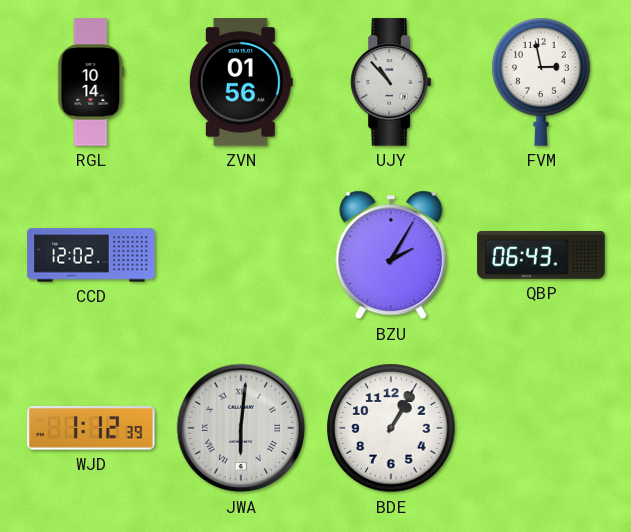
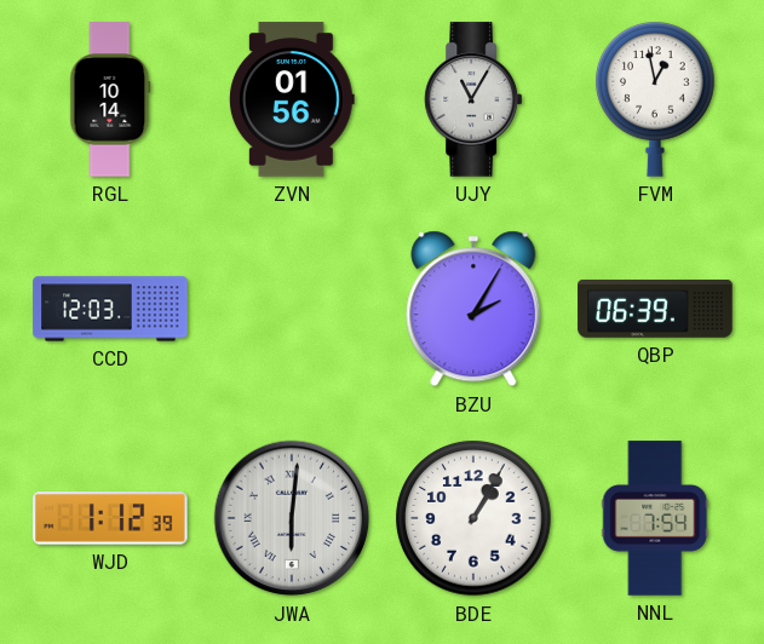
UJY: 10:53 -> 11:05 (472, 99)
FVM: 2:58 -> 12:58 (655, 99)
CCD: 12:02 -> 12:03 (110, 309)
QBP: 06:43 -> 06:39 (655, 310)
NNL: none -> 7:54 (655, 518)
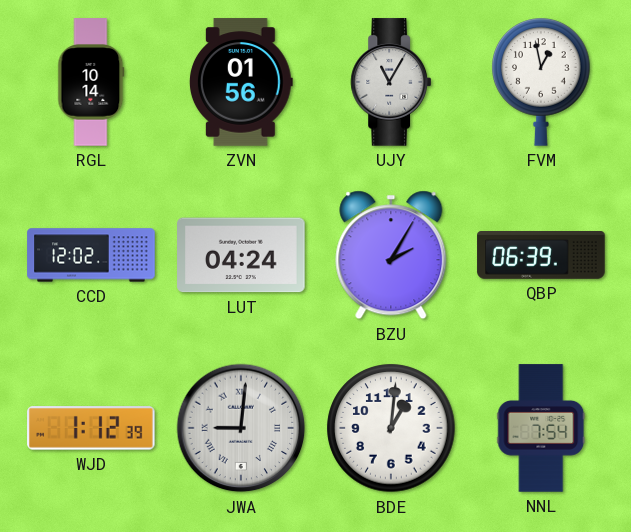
CCD: 12:03 -> 12:02 (91, 255)
LUT: none -> 04:24 (241, 255)
JWA: 6:01 -> 9:01 (241, 428)
BDE: 1:05 -> 1:01 (391, 428)
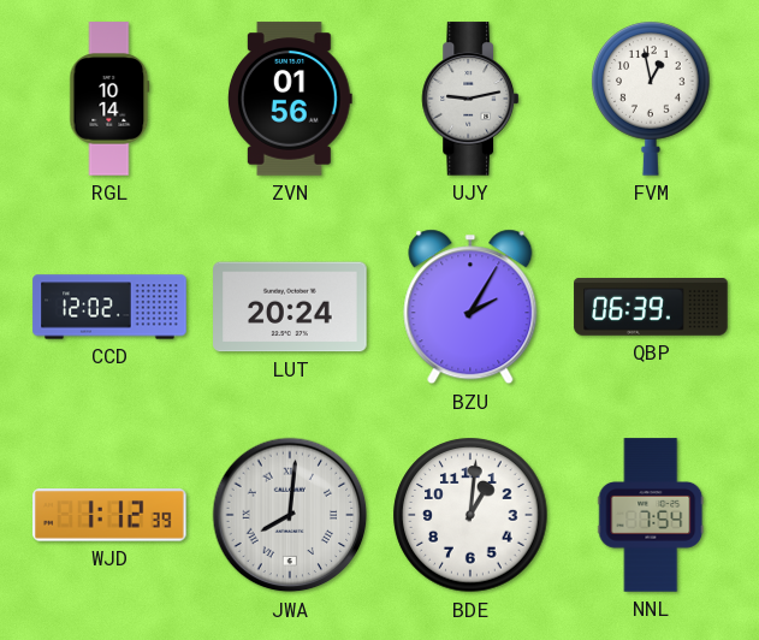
UJY: 11:05 -> 9:13 (469, 99)
LUT: 04:24 -> 20:24 (290, 307)
JWA: 9:01 -> 8:01 (290, 515)
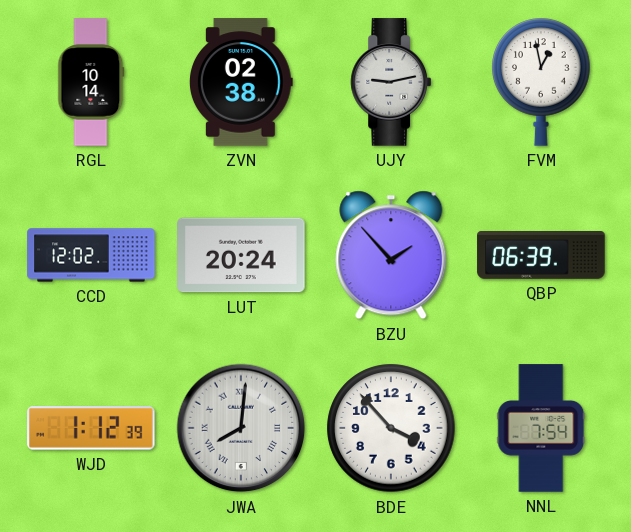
ZVN: 01:56 -> 02:38 (241, 82)
BZU: 2:05 -> 1:53 (391, 255)
BDE: 1:01 -> 3:53 (391, 428)
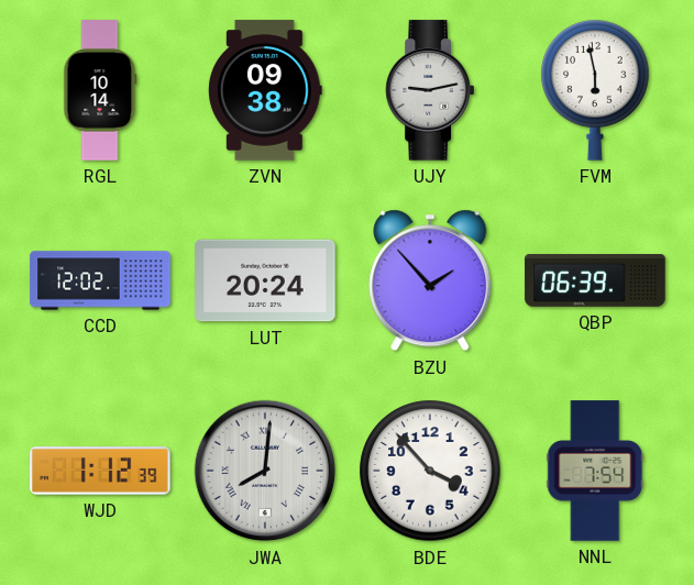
ZVN: 02:38 -> 09:38 (265, 90)
FVM: 12:58 -> 5:58 (595, 90)
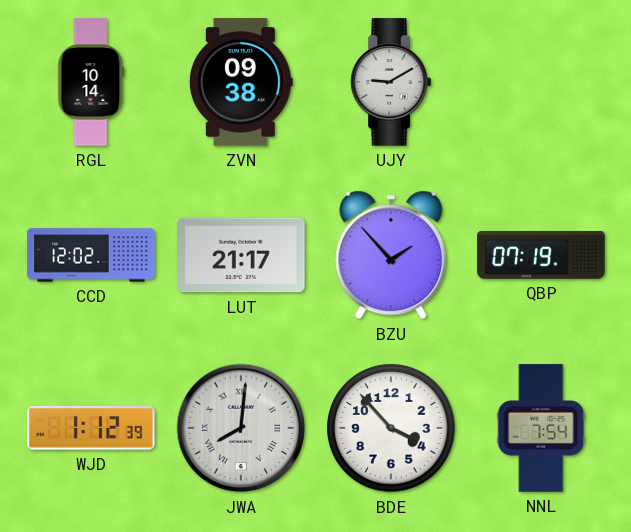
UJY: 9:13 -> 9:10 (390, 82)
FVM: 5:58 -> none (595, 90)
LUT: 20:24 -> 21:17 (241, 255)
QBP: 06:39 -> 07:19 (541, 256)
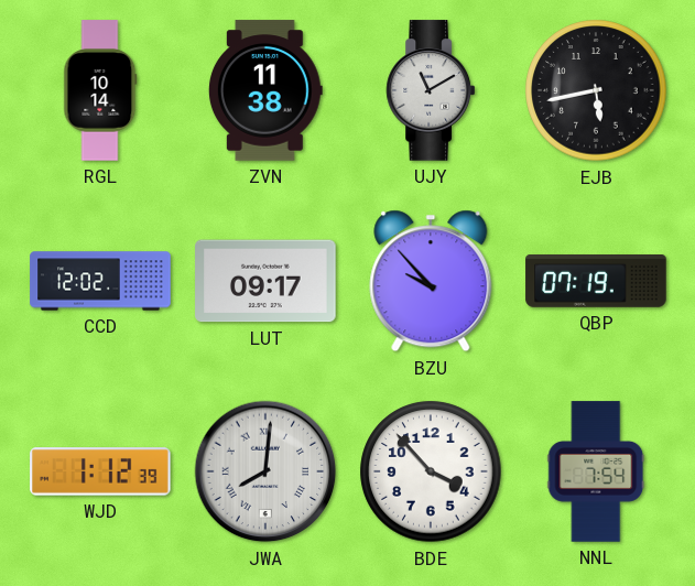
ZVN: 09:38 -> 11:38 (265, 90)
UJY: 9:10 -> 11:10 (430, 90)
EJB: none -> 5:43 (596, 90)
LUT: 21:17 -> 09:17 (265, 281)
BZU: 1:53 -> 9:53 (431, 281)
